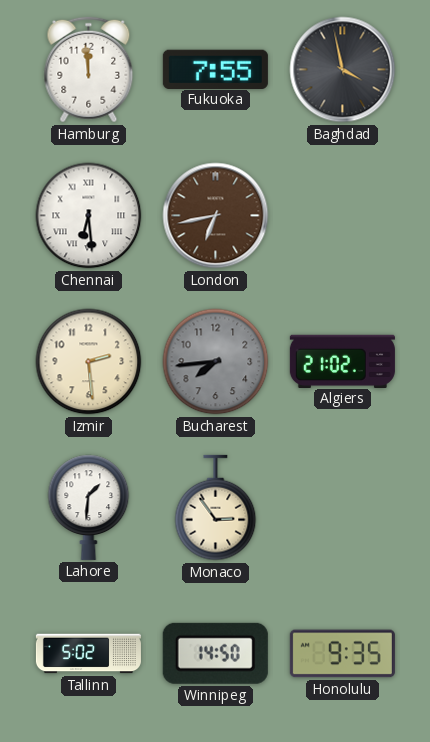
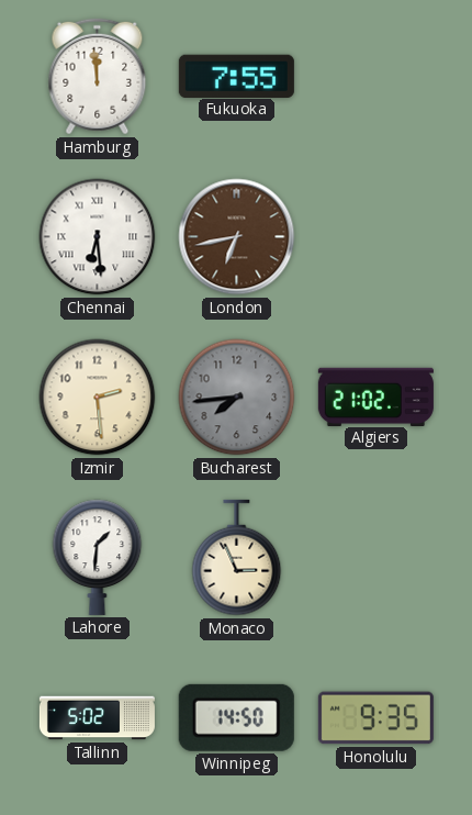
Baghdad: 3:58 -> none (343, 70)
Monaco: 2:54 -> 2:56 (237, 558)
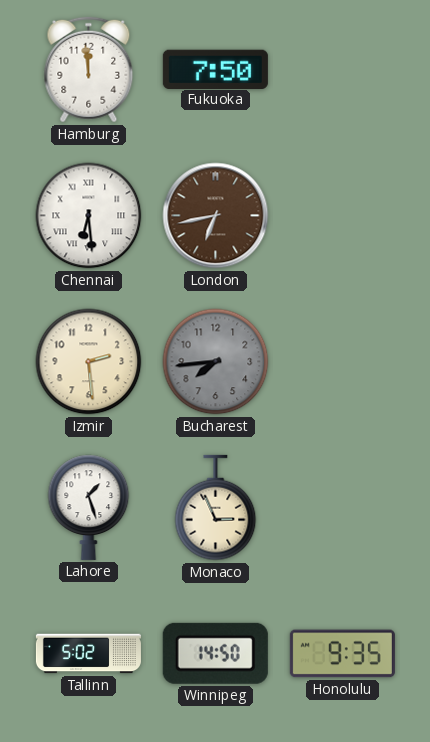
Fukuoka: 7:55 -> 7:50 (215, 69)
Algiers: 21:02 -> none (375, 397)
Lahore: 1:31 -> 1:27 (89, 507)
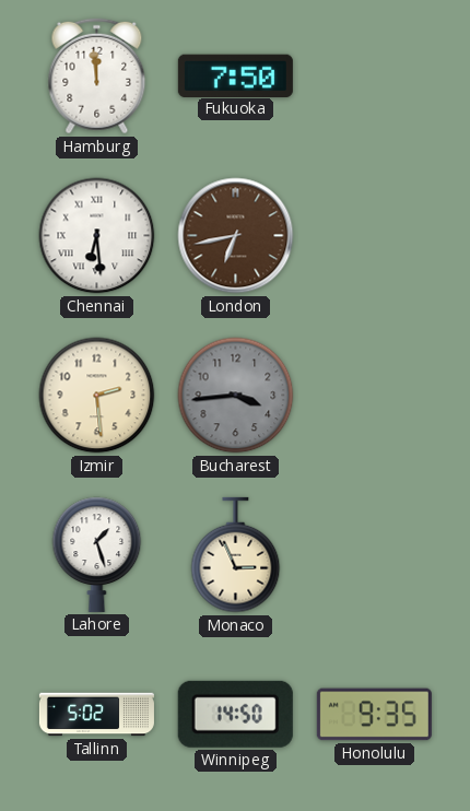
Bucharest: 7:44 -> 3:44 (236, 396)
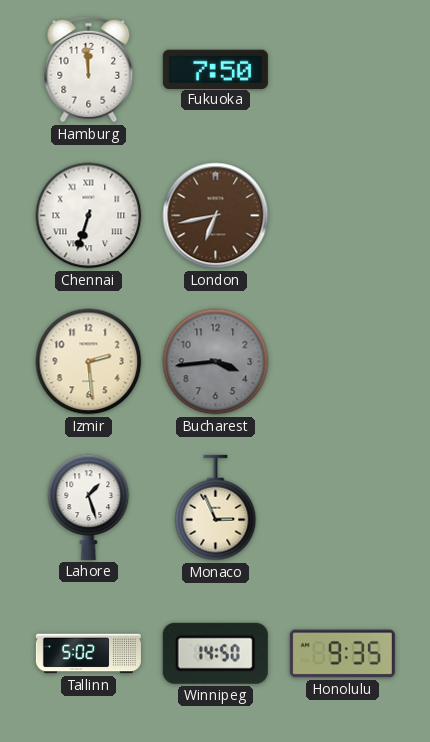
Chennai: 6:29 -> 6:33 (89, 216)
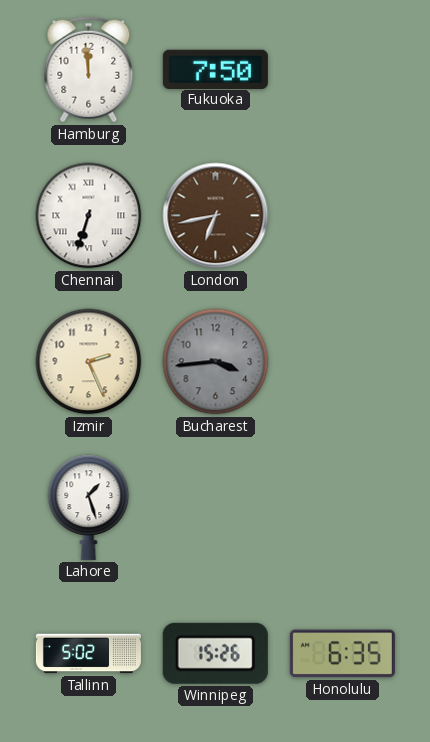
Izmir: 2:29 -> 2:26 (89, 362)
Monaco: 2:56 -> none (216, 508)
Winnipeg: 14:50 -> 15:26 (215, 653)
Honolulu: 9:35 -> 6:35 (342, 654)
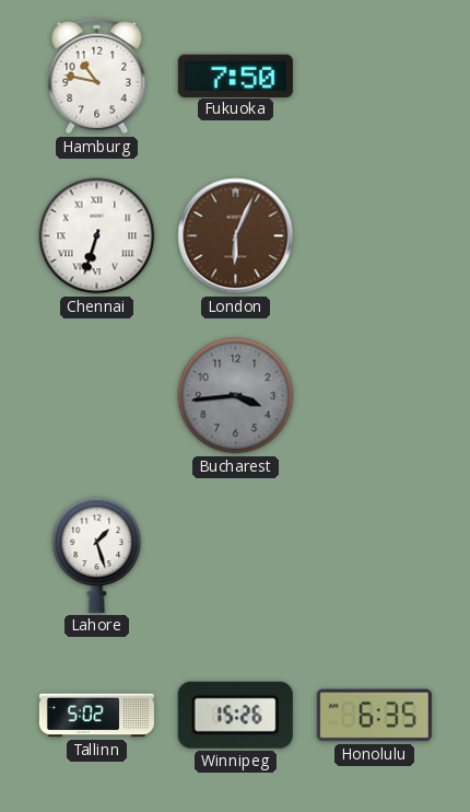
Hamburg: 11:59 -> 10:47 (97, 77)
London: 6:43 -> 6:04 (236, 236)
Izmir: 2:26 -> none (89, 362)
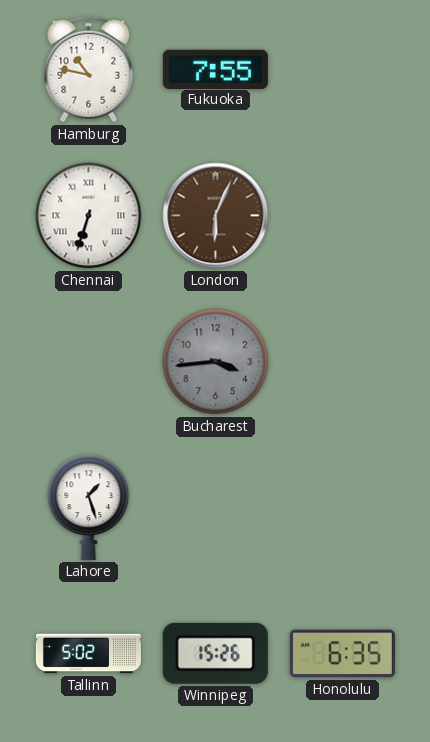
Fukuoka: 7:50 -> 7:55 (215, 69)
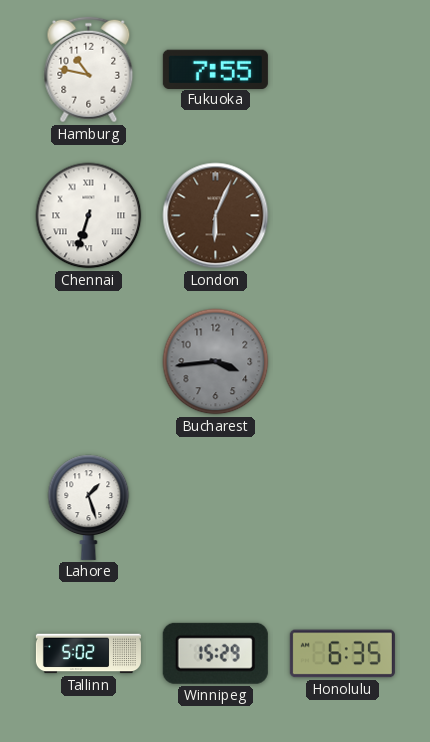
Winnipeg: 15:26 -> 15:29 (215, 653)
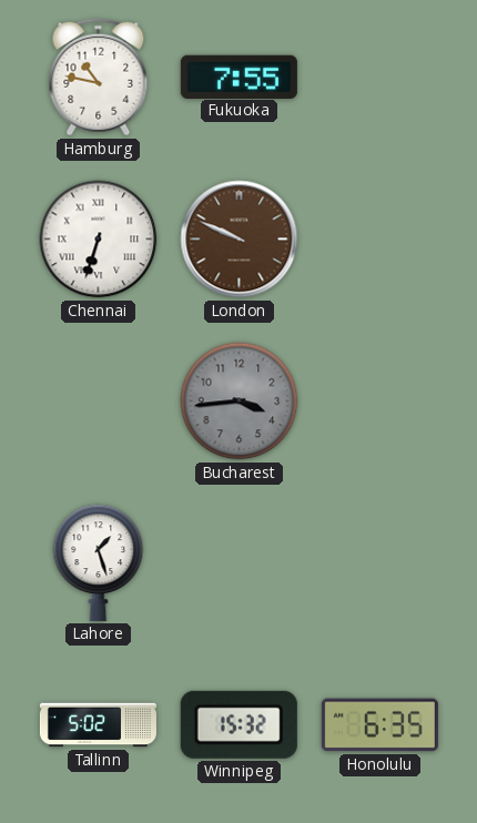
London: 6:04 -> 9:49 (240, 240)
Winnipeg: 15:29 -> 15:32 (238, 724)
